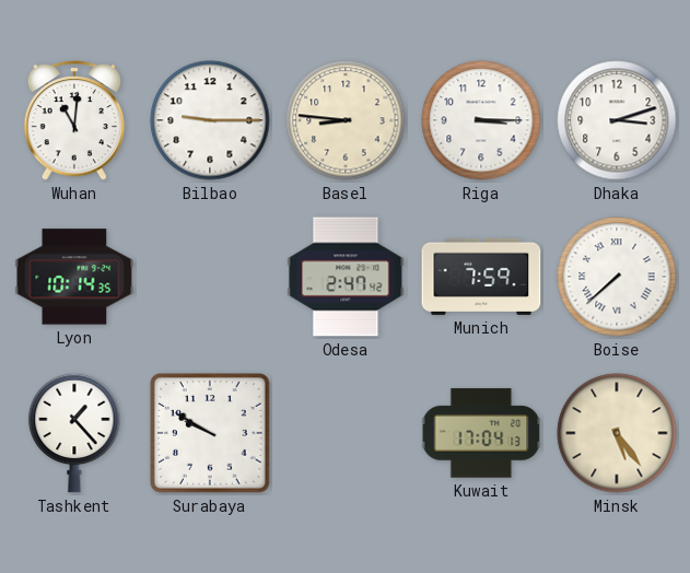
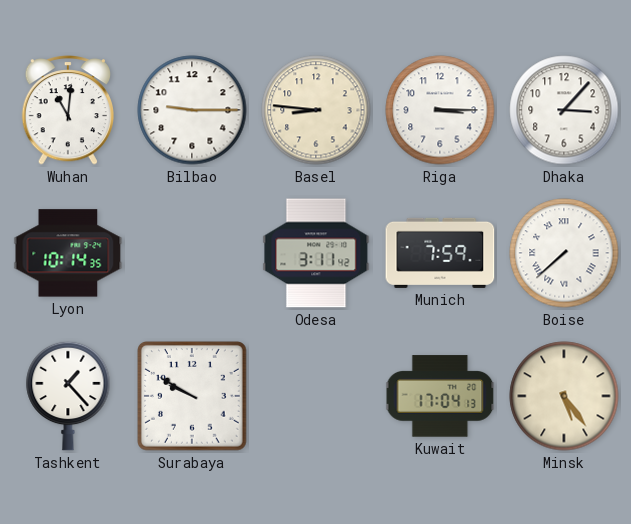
Dhaka: 3:12 -> 3:07 (564, 110)
Odesa: 2:47 -> 3:11 (316, 253)
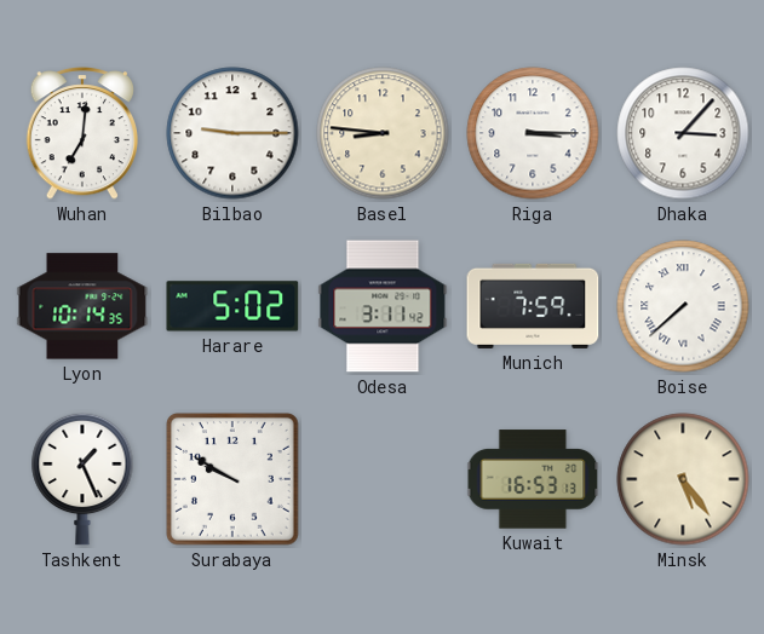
Wuhan: 11:01 -> 7:01 (81, 134)
Harare: none -> 5:02 (232, 306)
Tashkent: 1:23 -> 1:26 (82, 479)
Kuwait: 17:04 -> 16:53 (533, 479)
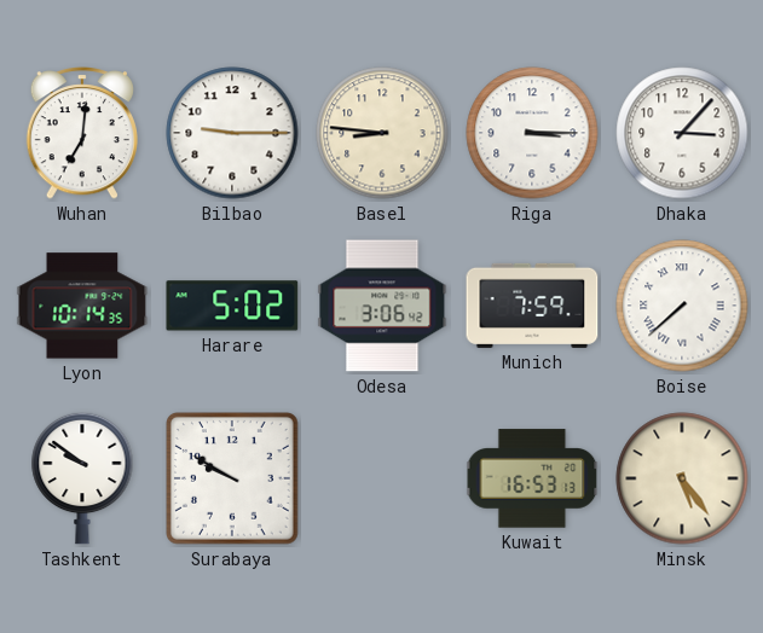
Odesa: 3:11 -> 3:06 (382, 306)
Tashkent: 1:26 -> 9:51 (82, 478)
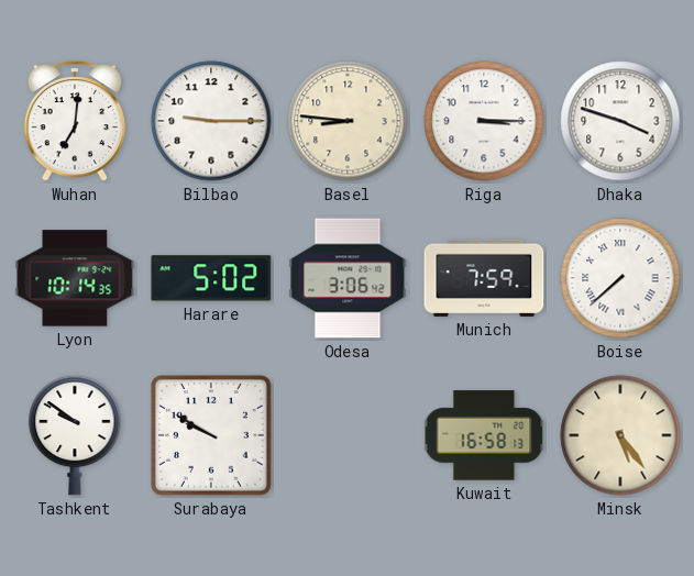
Dhaka: 3:07 -> 3:48 (620, 121)
Kuwait: 16:53 -> 16:58 (484, 435)
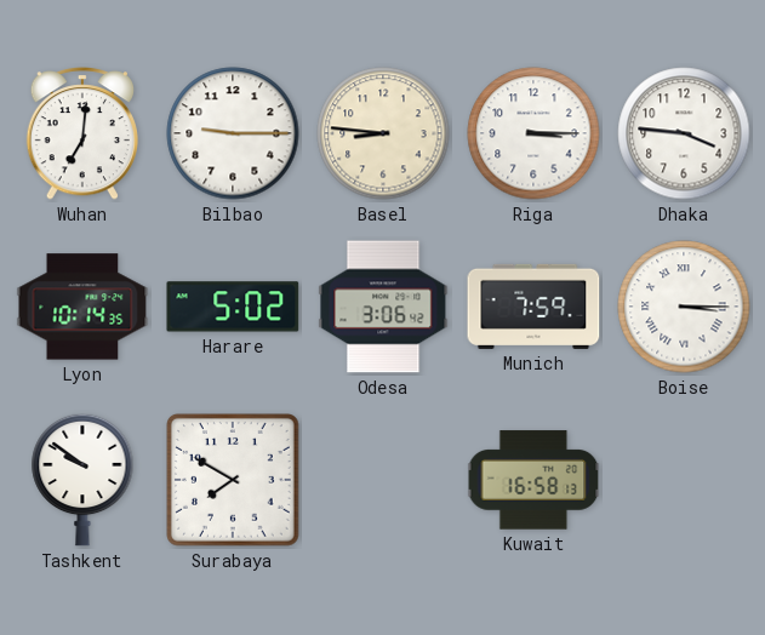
Dhaka: 3:48 -> 3:46 (684, 133)
Boise: 7:38 -> 3:15 (684, 307)
Surabaya: 9:50 -> 7:50 (234, 481)
Minsk: 5:24 -> none (620, 435)
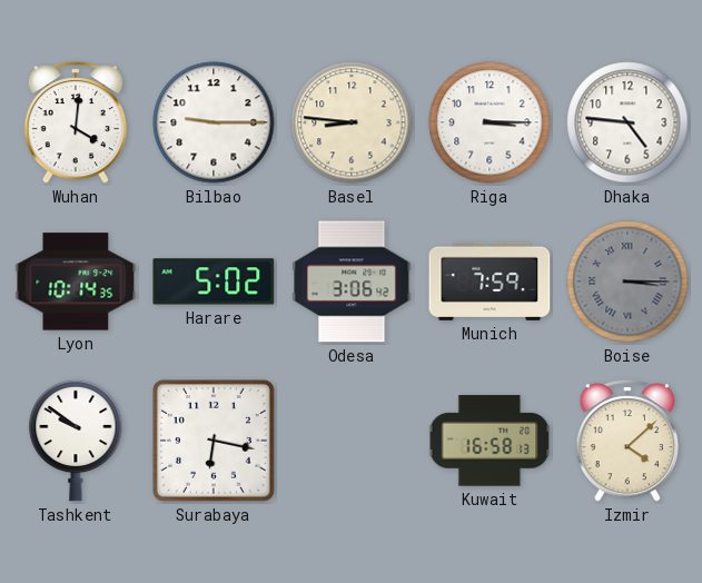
Wuhan: 7:01 -> 4:01 (75, 123)
Dhaka: 3:46 -> 4:46 (627, 122)
Boise dial: white -> grey (627, 281)
Surabaya: 7:50 -> 6:17 (215, 442)
Izmir: none -> 4:08 (626, 442)
